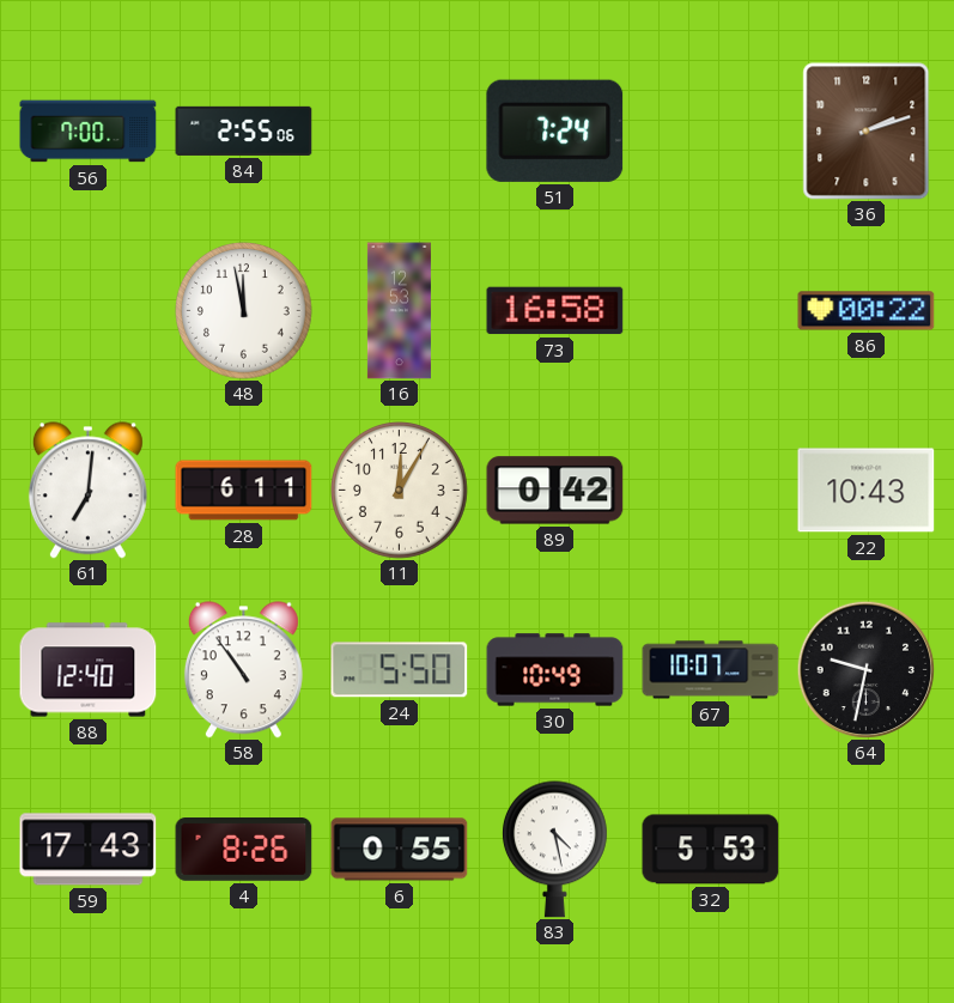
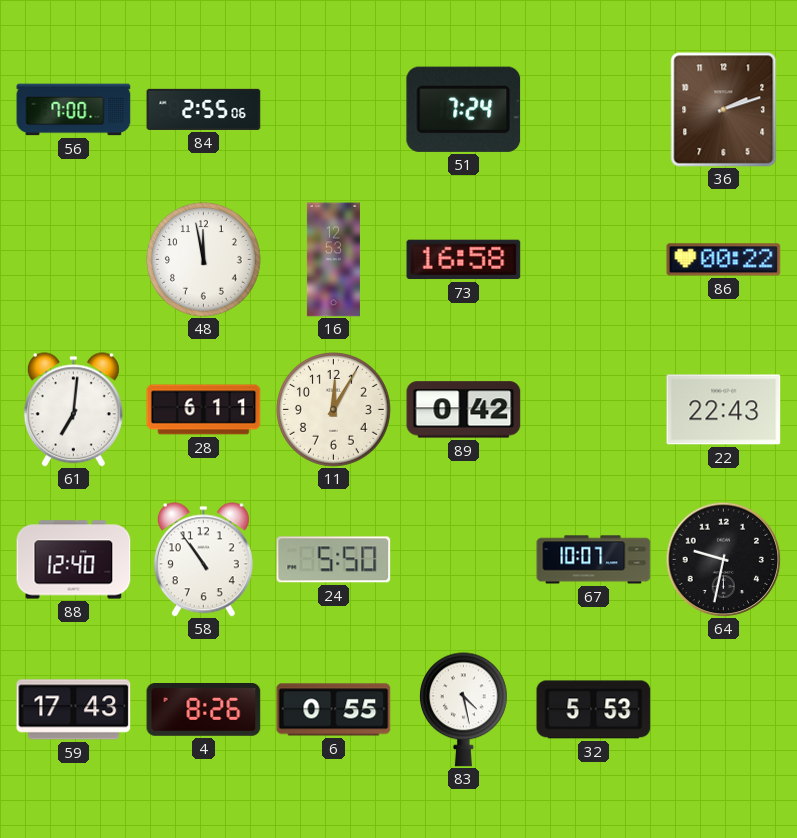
22: 10:43 -> 22:43 (724, 410)
30: 10:49 -> none (555, 670)
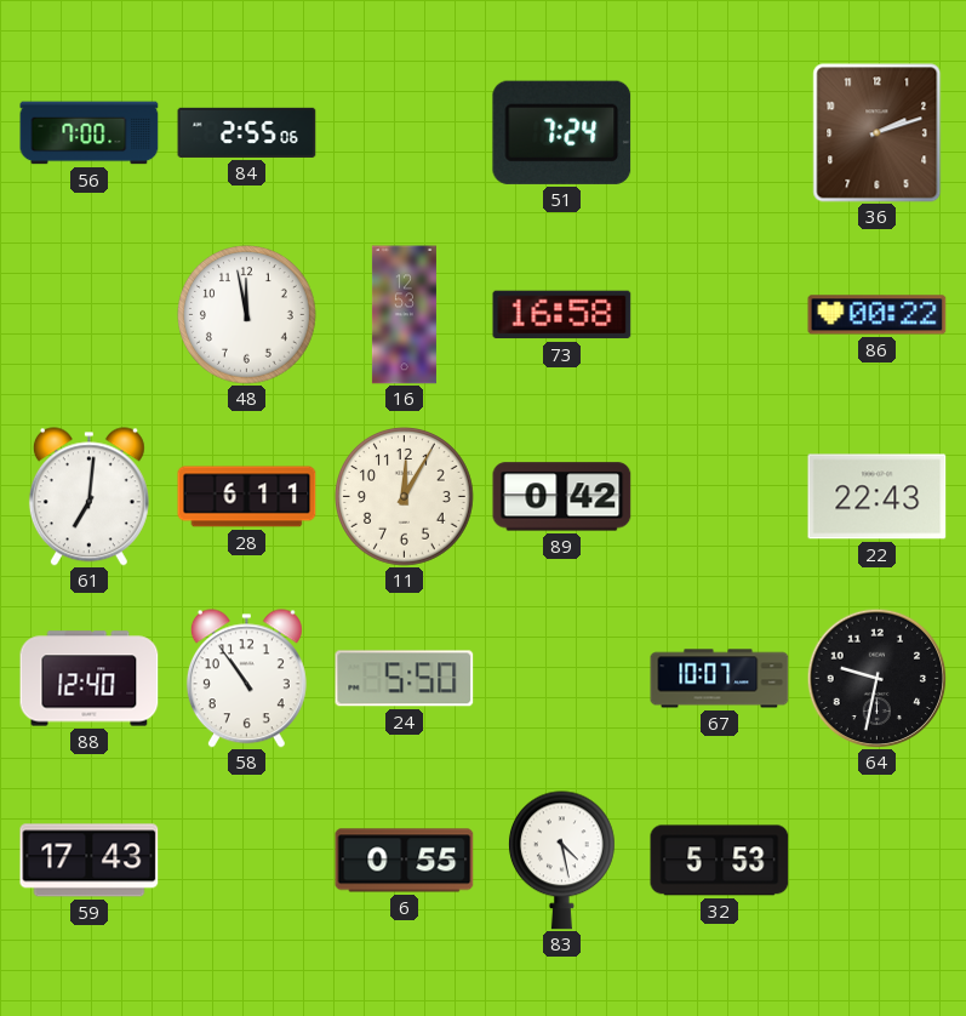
4: 8:26 -> none (204, 710)
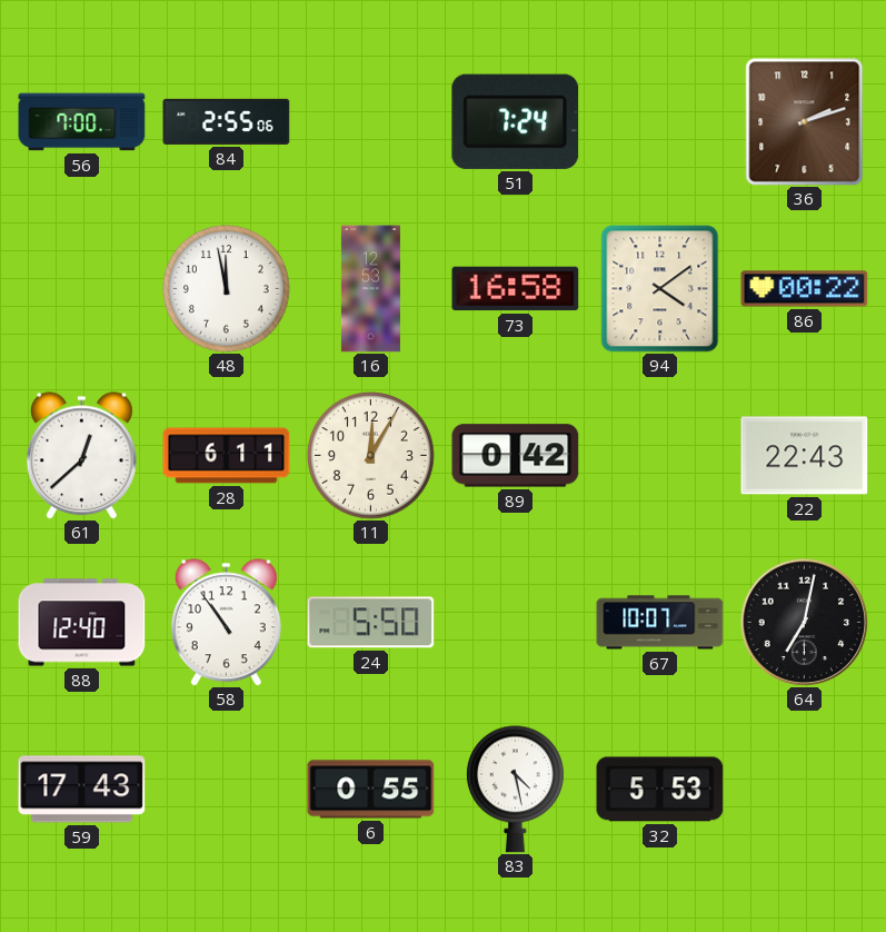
94: none -> 4:09 (660, 289)
61: 7:01 -> 12:38 (81, 456)
64: 9:32 -> 7:02 (804, 622)
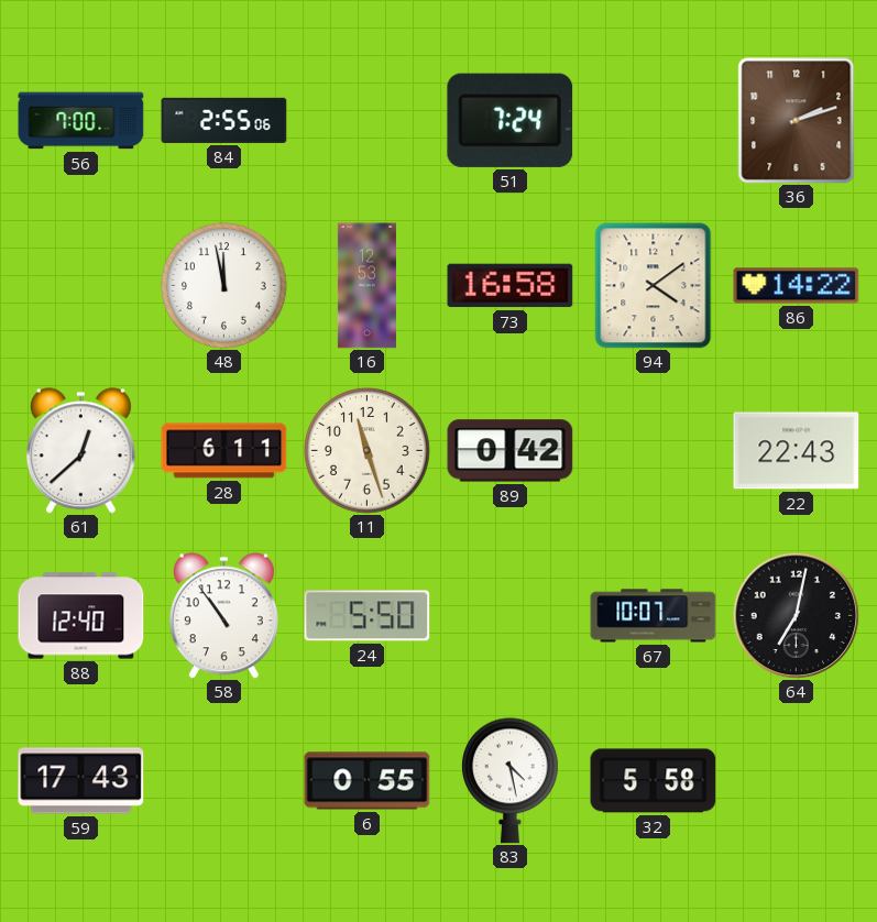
86: 00:22 -> 14:22 (797, 286)
11: 12:05 -> 11:27 (368, 451)
32: 5:53 -> 5:58 (654, 781)
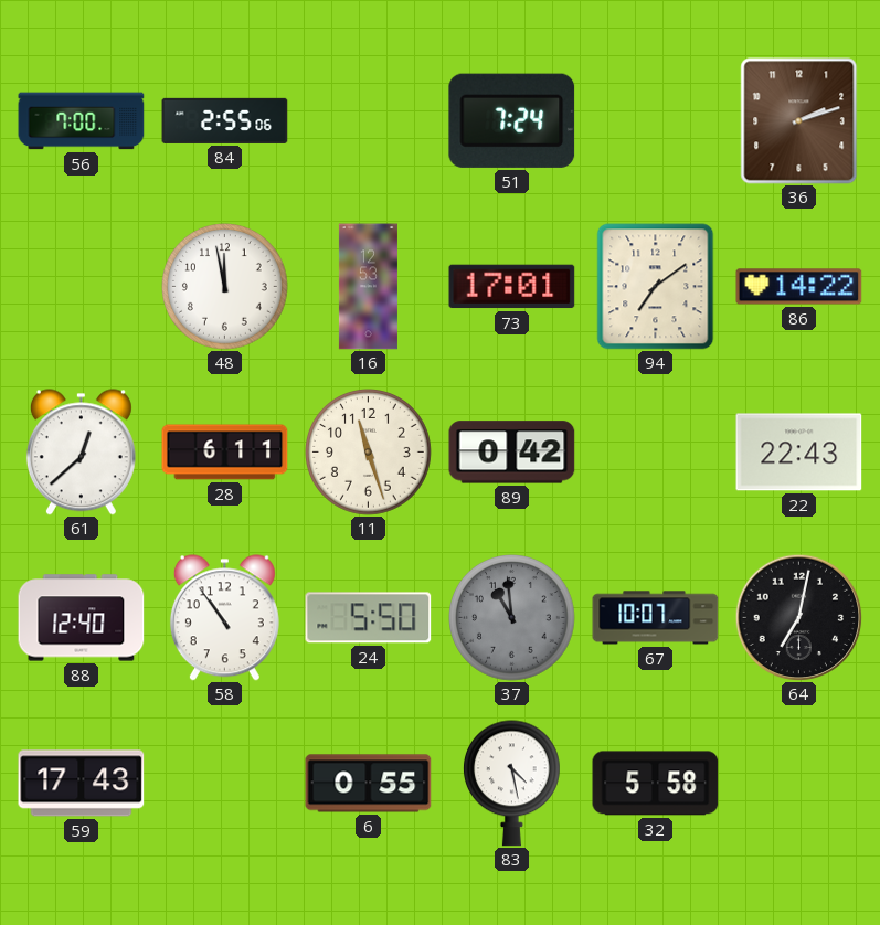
73: 16:58 -> 17:01 (512, 287)
94: 4:09 -> 7:09 (656, 287)
37: none -> 10:59 (512, 618)
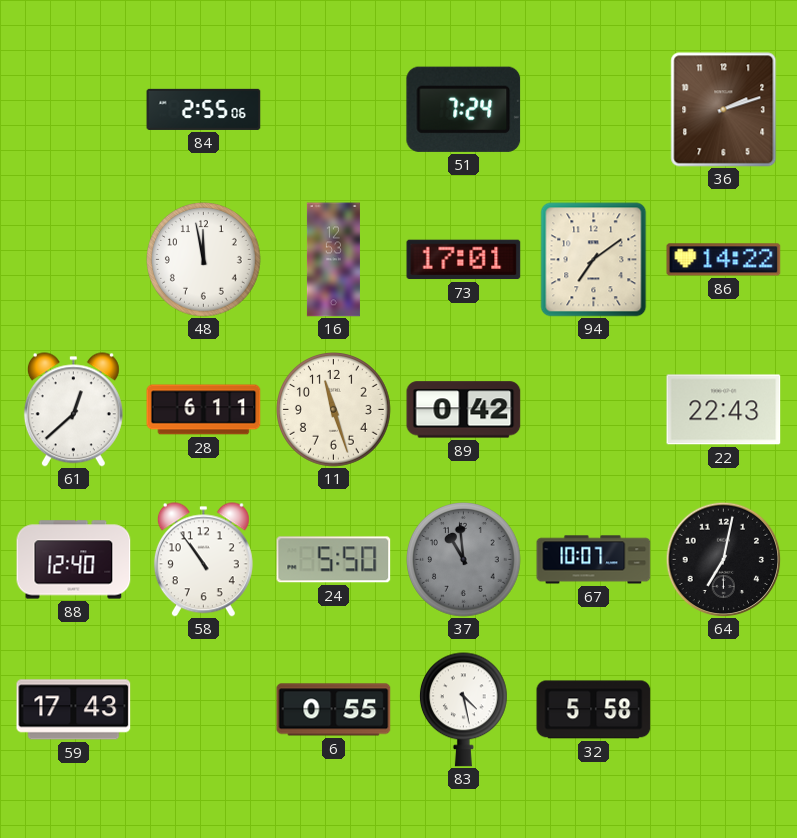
56: 7:00 -> none (82, 121)
